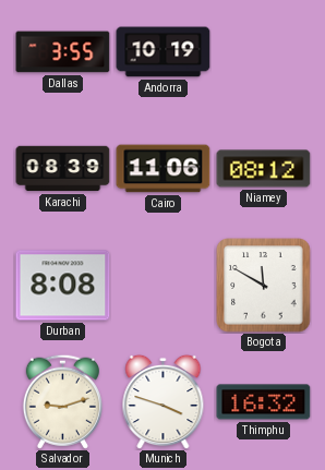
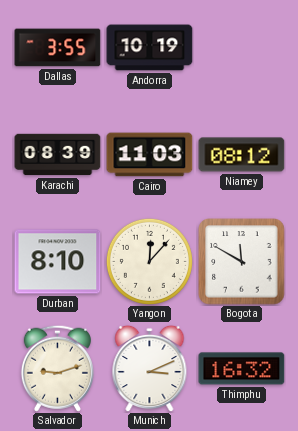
Cairo: 11:06 -> 11:03 (150, 155)
Durban: 8:08 -> 8:10 (58, 262)
Yangon: none -> 12:07 (149, 261)
Munich: 3:48 -> 3:11 (150, 368)
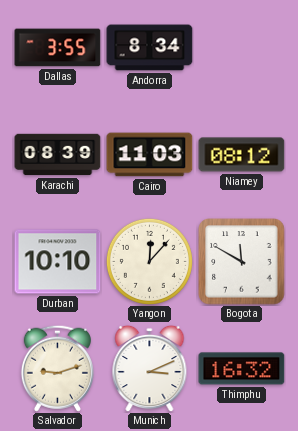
Andorra: 10:19 -> 8:34 (150, 48)
Durban: 8:10 -> 10:10 (58, 262)
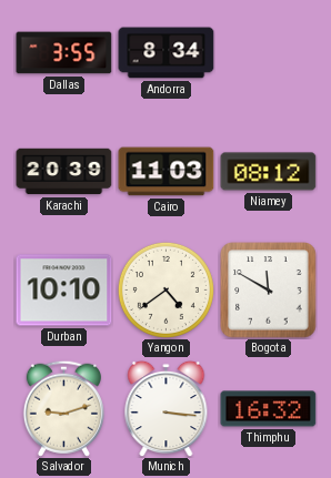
Karachi: 08:39 -> 20:39 (64, 172)
Yangon: 12:07 -> 4:39 (165, 289)
Munich: 3:11 -> 3:16 (167, 408)
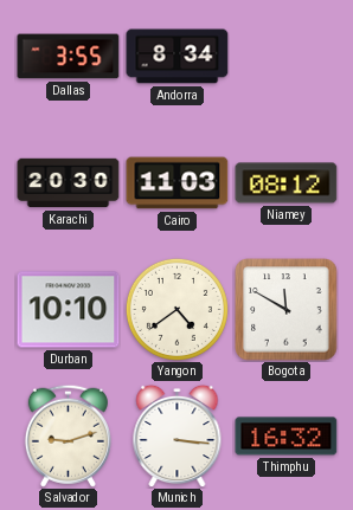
Karachi: 20:39 -> 20:30 (69, 183)
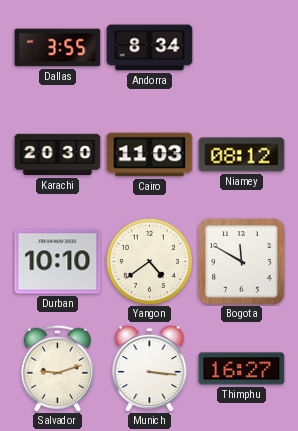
Thimphu: 16:32 -> 16:27 (242, 369)
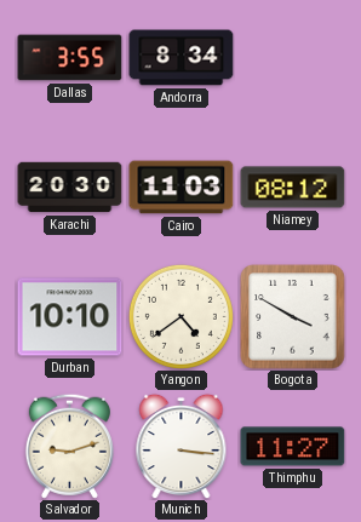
Bogota: 11:50 -> 3:50 (293, 317)
Thimphu: 16:27 -> 11:27 (293, 447)
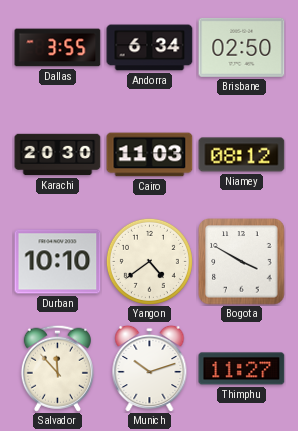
Andorra: 8:34 -> 6:34 (150, 48)
Brisbane: none -> 02:50 (242, 47)
Salvador: 9:12 -> 11:53 (57, 368)
Munich: 3:16 -> 10:12 (150, 368)
